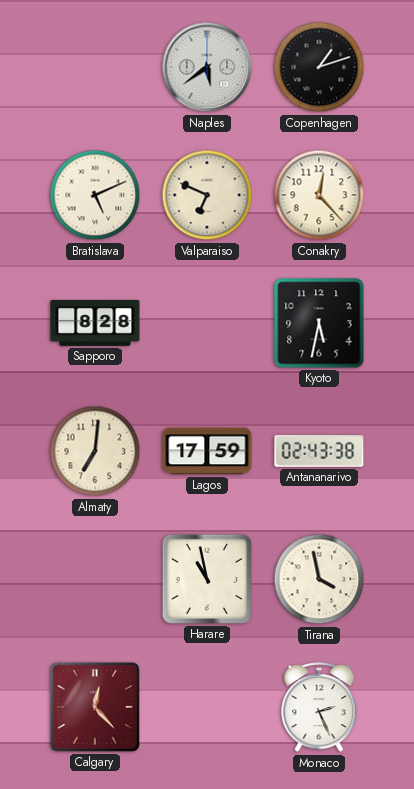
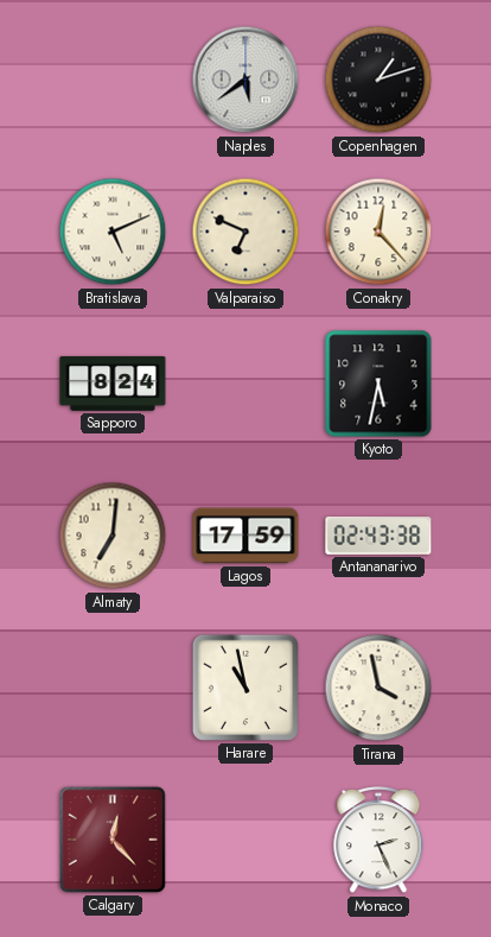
Sapporo: 8:28 -> 8:24 (113, 384)
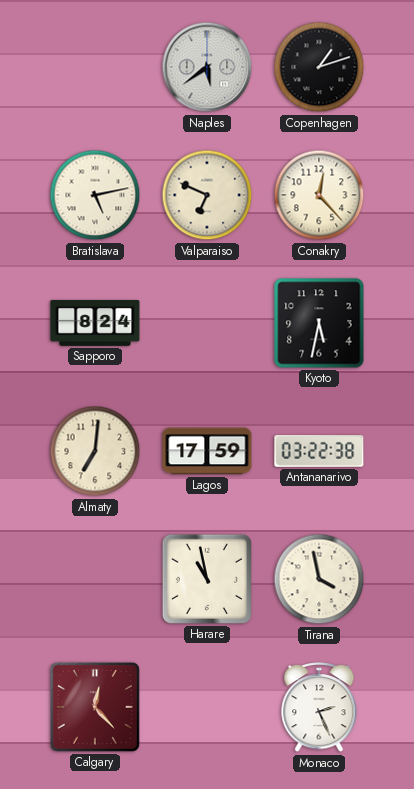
Bratislava: 5:11 -> 5:13 (95, 195)
Antananarivo: 02:43 -> 03:22 (319, 452)
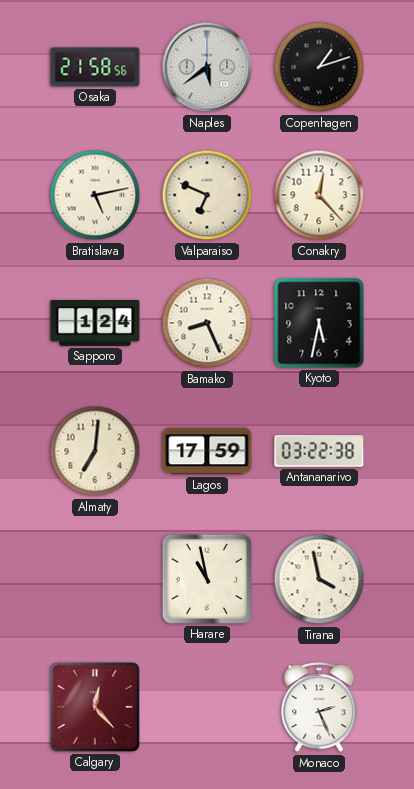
Osaka: none -> 21:58 (95, 67)
Sapporo: 8:24 -> 1:24 (95, 323)
Bamako: none -> 8:26 (207, 323)
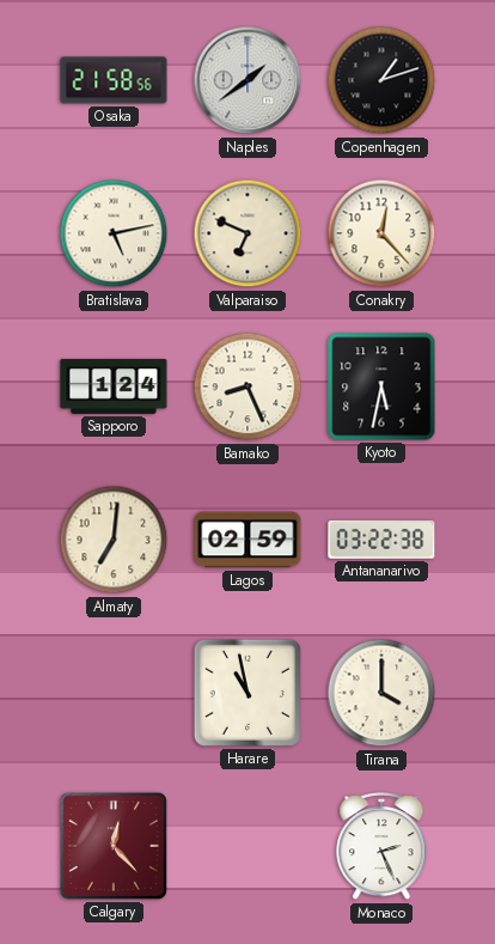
Naples: 5:39 -> 1:39 (247, 80)
Lagos: 17:59 -> 02:59 (247, 540)
Tirana: 3:58 -> 4:00 (381, 693)
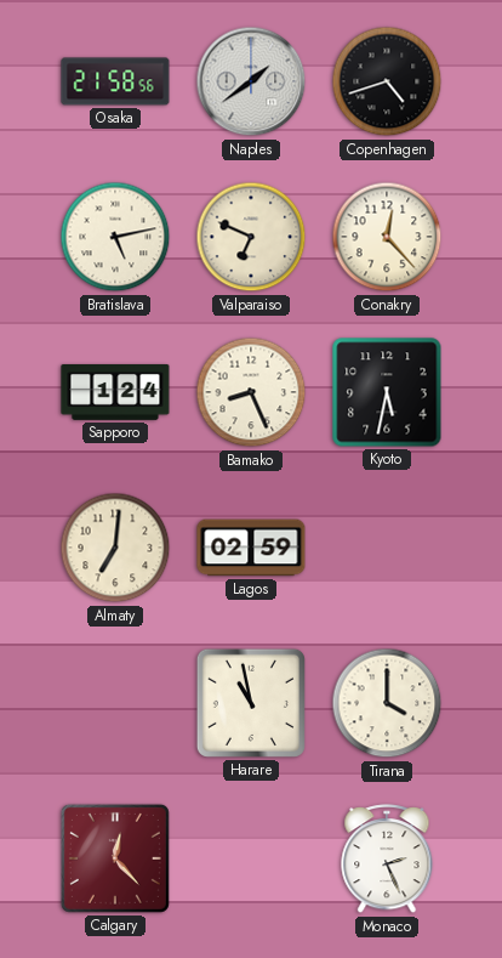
Copenhagen: 1:12 -> 4:42 (387, 81)
Antananarivo: 03:22 -> none (381, 541)
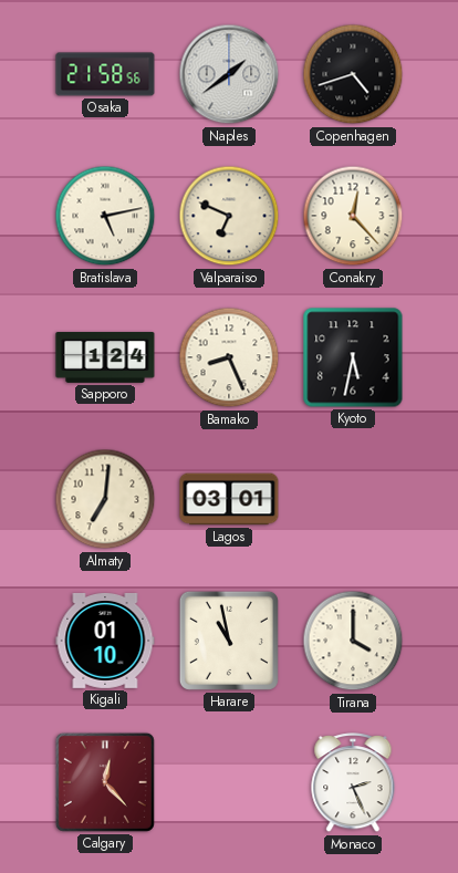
Lagos: 02:59 -> 03:01 (229, 499)
Kigali: none -> 01:10 (105, 641)
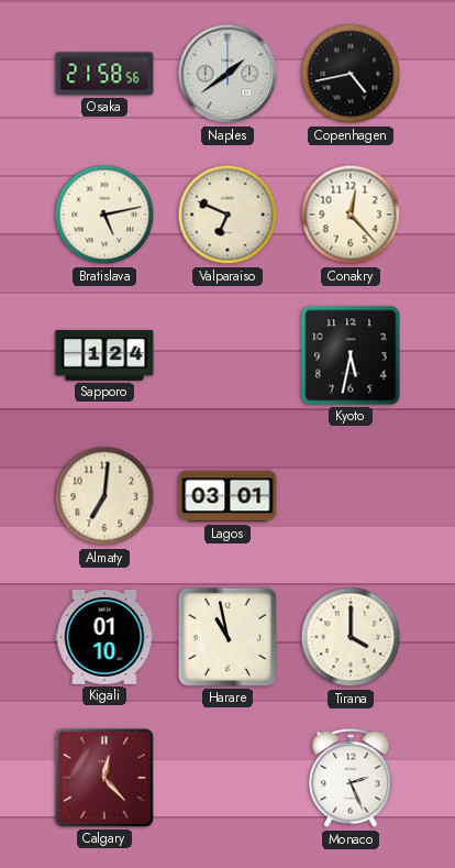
Copenhagen: 4:42 -> 4:43 (351, 74)
Bamako: 8:26 -> none (229, 357)
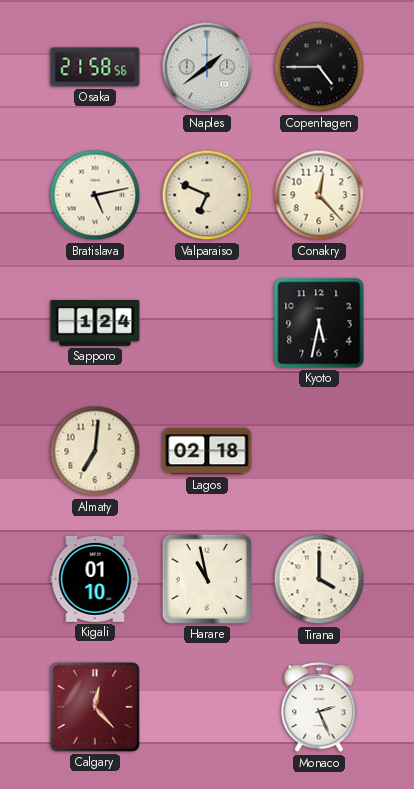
Copenhagen: 4:43 -> 4:45 (319, 67)
Lagos: 03:01 -> 02:18 (207, 451)
